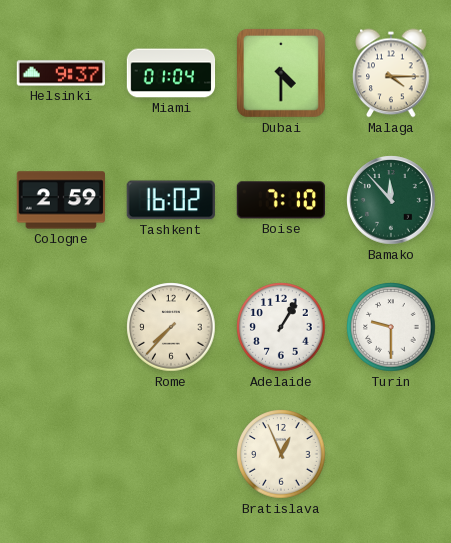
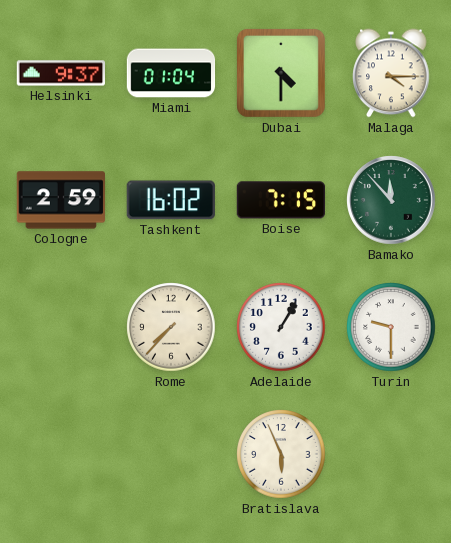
Boise: 7:10 -> 7:15 (280, 200)
Bratislava: 12:56 -> 5:56 (281, 454)
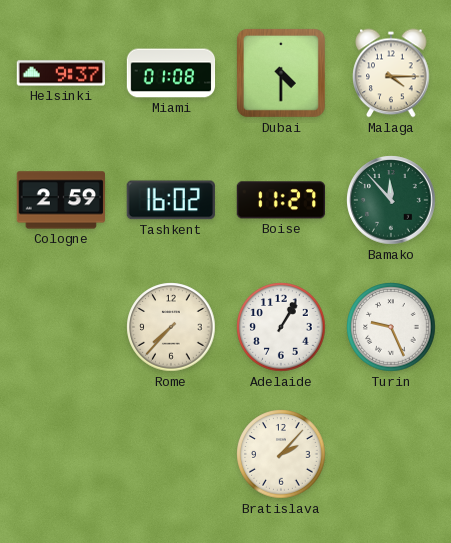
Miami: 01:04 -> 01:08 (171, 73)
Boise: 7:15 -> 11:27 (280, 200)
Turin: 9:30 -> 9:26 (391, 327)
Bratislava: 5:56 -> 2:07 (281, 454)
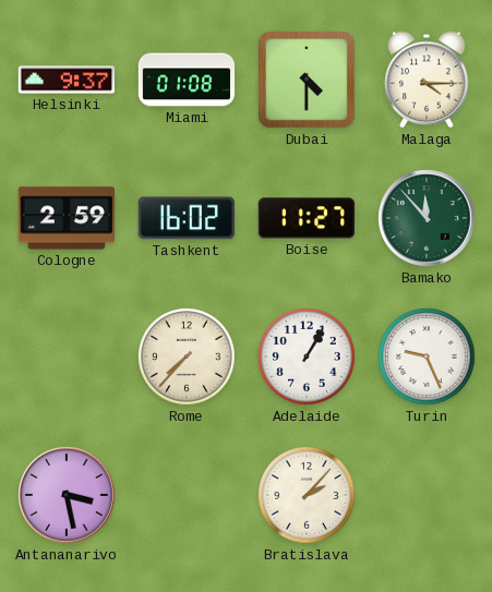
Antananarivo: none -> 3:28 (67, 495)
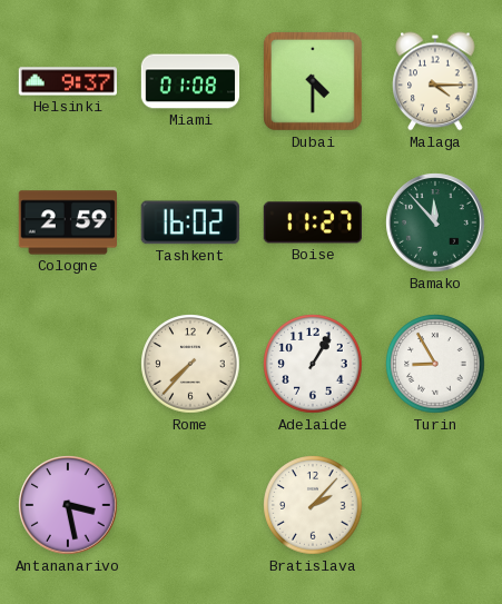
Turin: 9:26 -> 8:55 (435, 364)
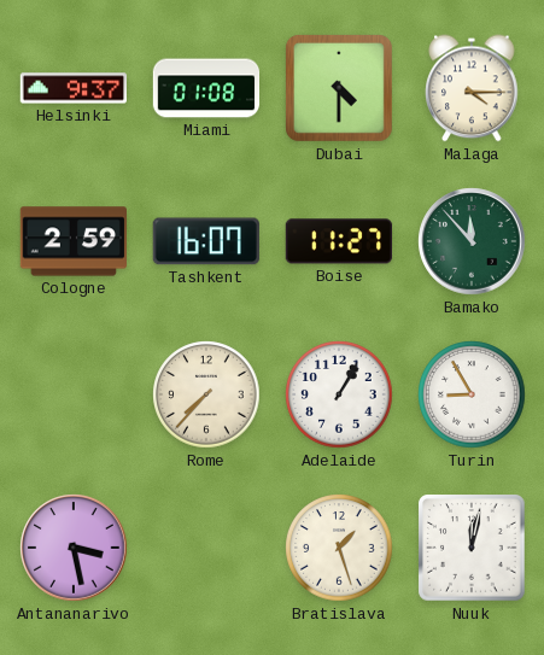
Tashkent: 16:02 -> 16:07 (206, 241)
Bratislava: 2:07 -> 1:27 (339, 548)
Nuuk: none -> 12:02 (472, 548)
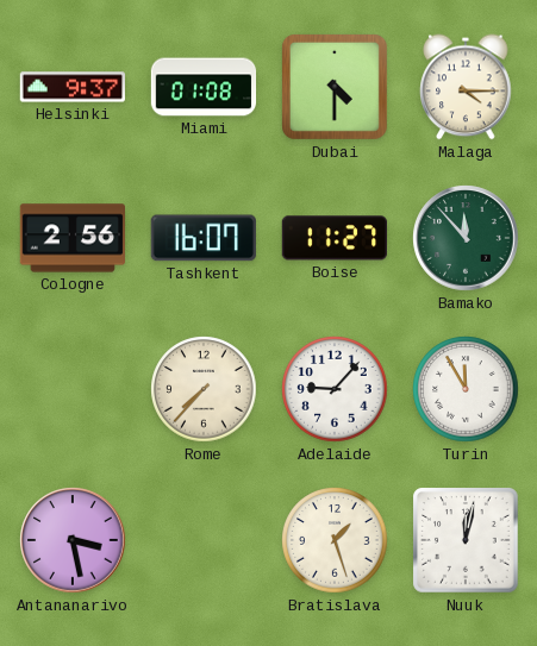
Cologne: 2:59 -> 2:56 (71, 238)
Adelaide: 1:05 -> 9:07 (335, 389)
Turin: 8:55 -> 11:55 (466, 389)
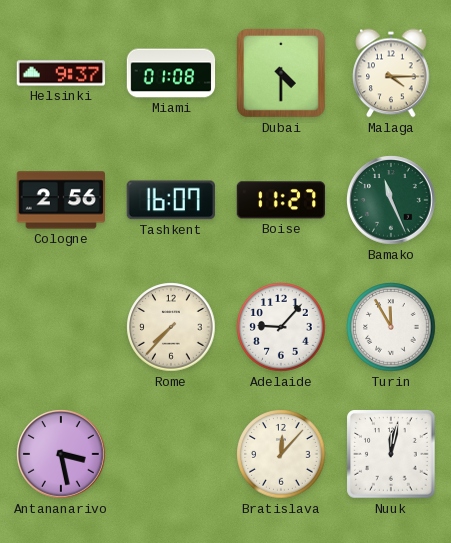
Bamako: 11:53 -> 11:26 (391, 200)
Bratislava: 1:27 -> 12:07 (281, 454)
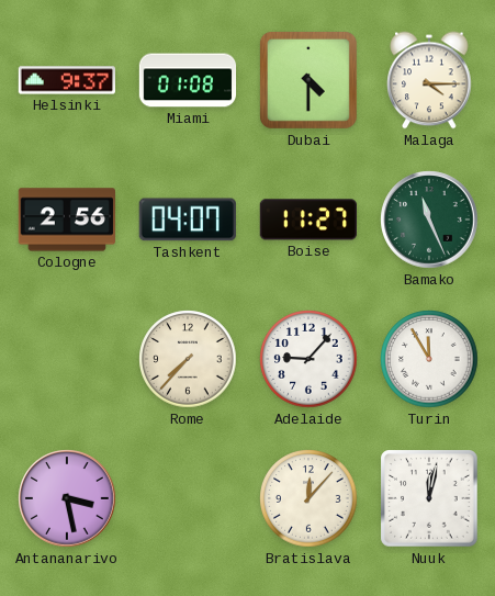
Tashkent: 16:07 -> 04:07 (188, 220)
